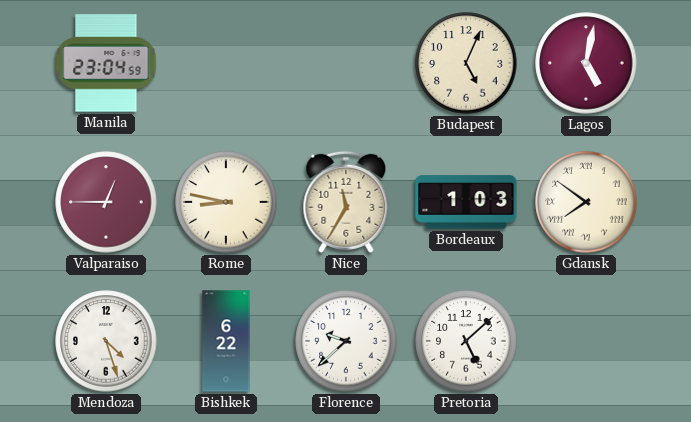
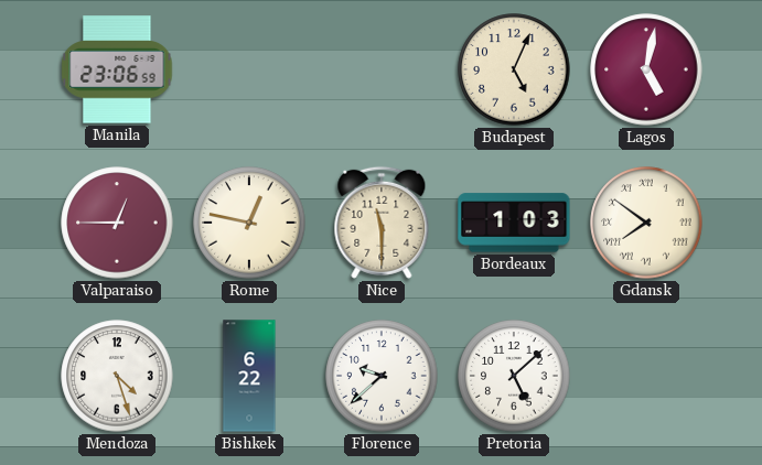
Manila: 23:04 -> 23:06 (117, 69)
Rome: 8:47 -> 12:47 (249, 223)
Nice: 11:35 -> 11:30 (382, 223)
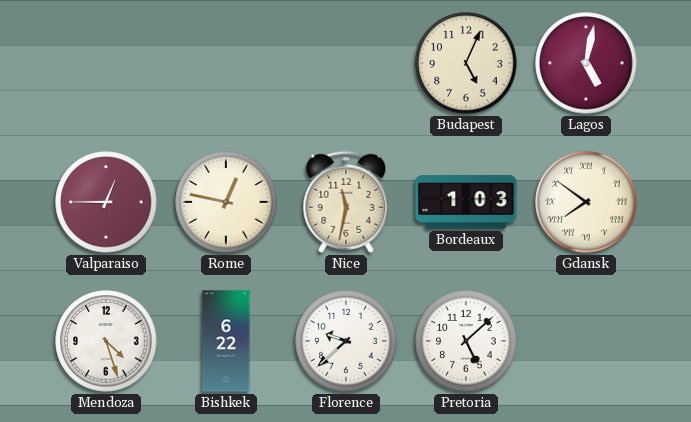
Manila: 23:06 -> none (117, 69)
Nice: 11:30 -> 11:32 (346, 202)
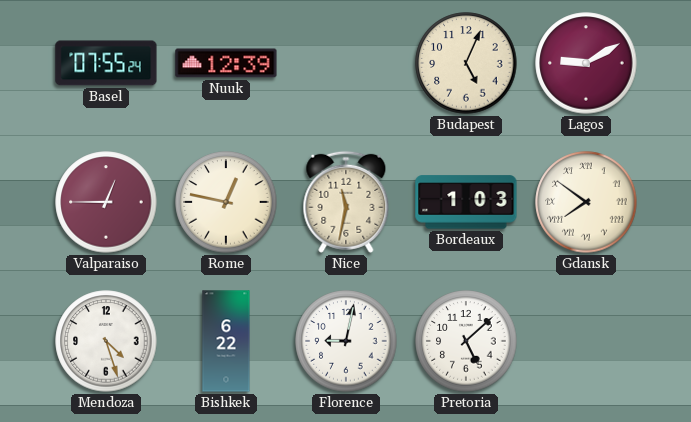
Basel: none -> 07:55 (106, 63)
Nuuk: none -> 12:39 (226, 63)
Lagos: 5:02 -> 9:10 (586, 63)
Florence: 9:38 -> 9:02 (346, 341)
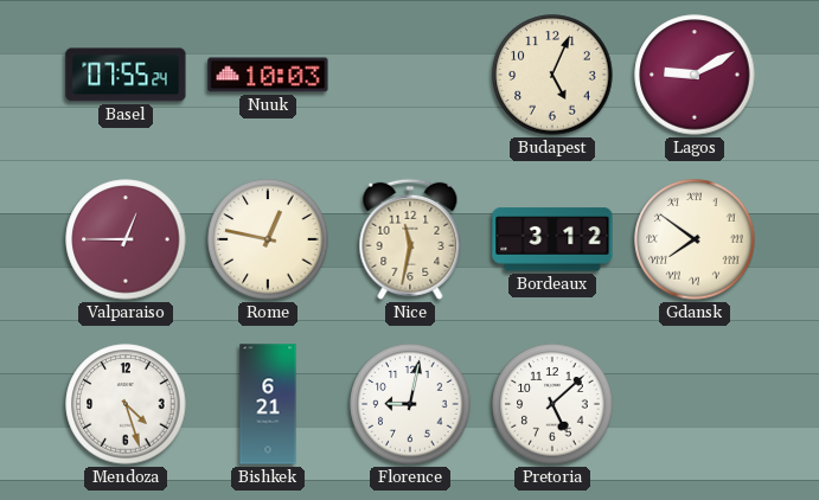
Nuuk: 12:39 -> 10:03 (268, 75)
Bordeaux: 1:03 -> 3:12 (552, 239)
Bishkek: 6:22 -> 6:21 (268, 404)
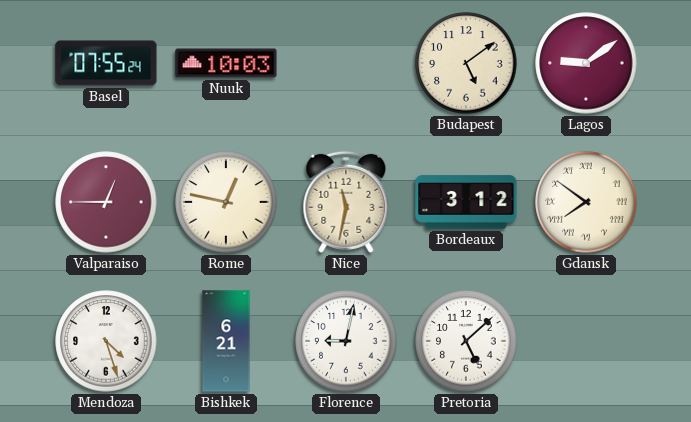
Budapest: 5:04 -> 5:09 (466, 63)
Lagos: 9:10 -> 9:09 (586, 63)
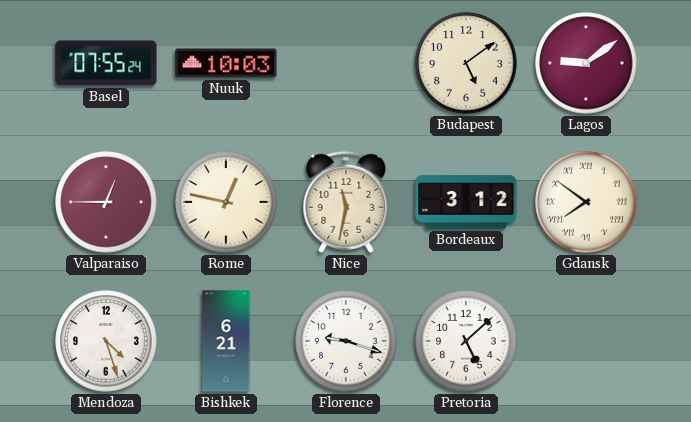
Florence: 9:02 -> 9:18 (346, 341)
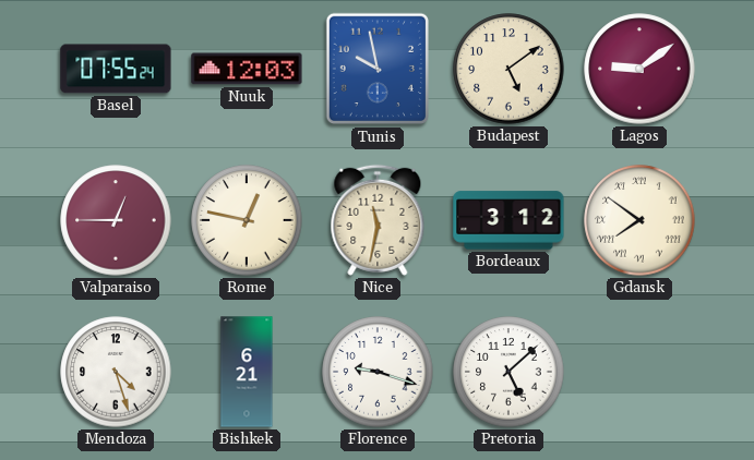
Nuuk: 10:03 -> 12:03 (247, 69)
Tunis: none -> 9:58 (376, 69)
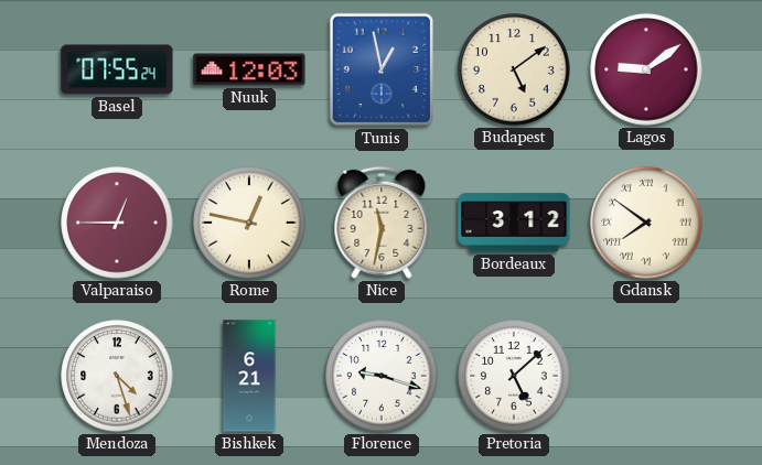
Tunis: 9:58 -> 12:58 (380, 69)
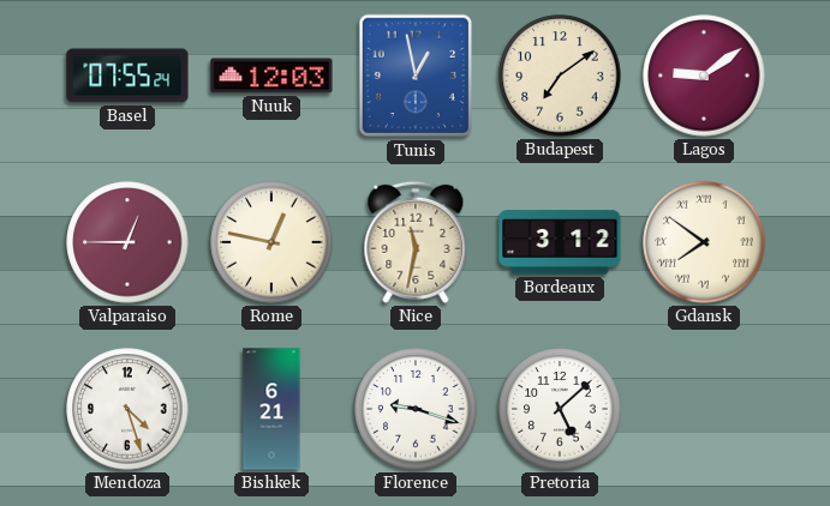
Budapest: 5:09 -> 7:09 (560, 76)
